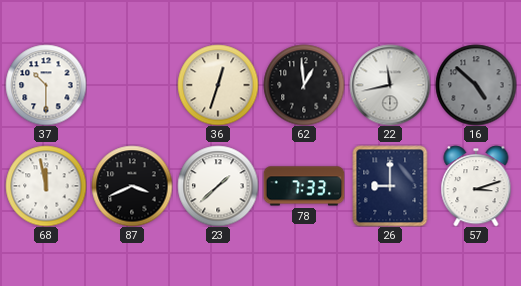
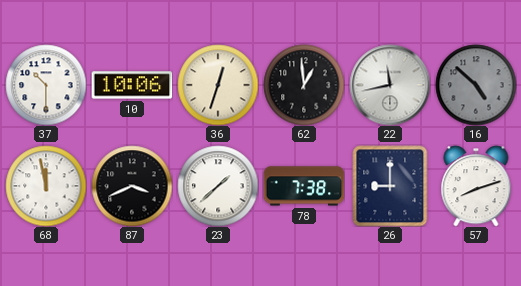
10: none -> 10:06 (132, 85)
78: 7:33 -> 7:38 (304, 186)
57: 3:12 -> 8:12 (476, 186)
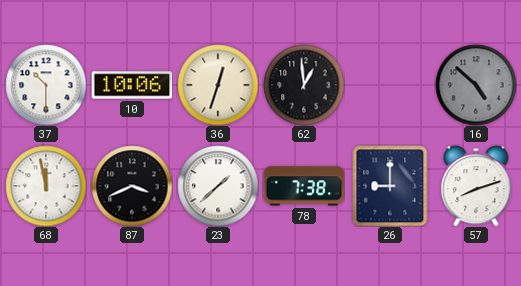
22: 11:43 -> none (390, 85)
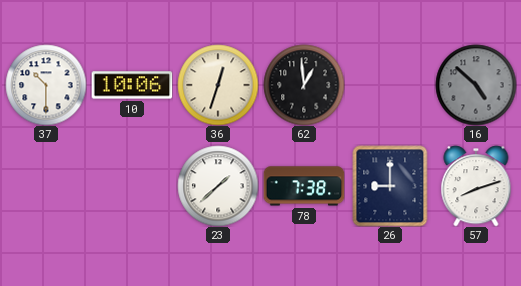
68: 11:58 -> none (46, 186)
87: 3:41 -> none (132, 186)
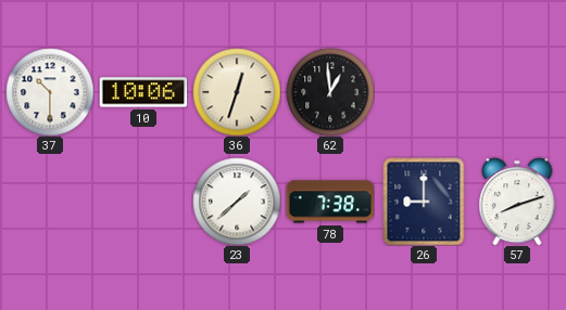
16: 4:52 -> none (476, 85)
